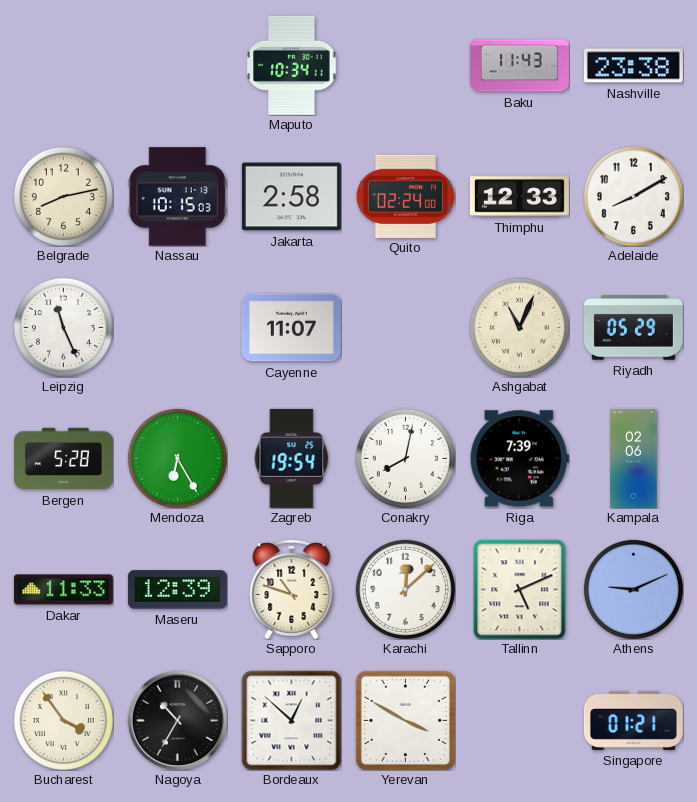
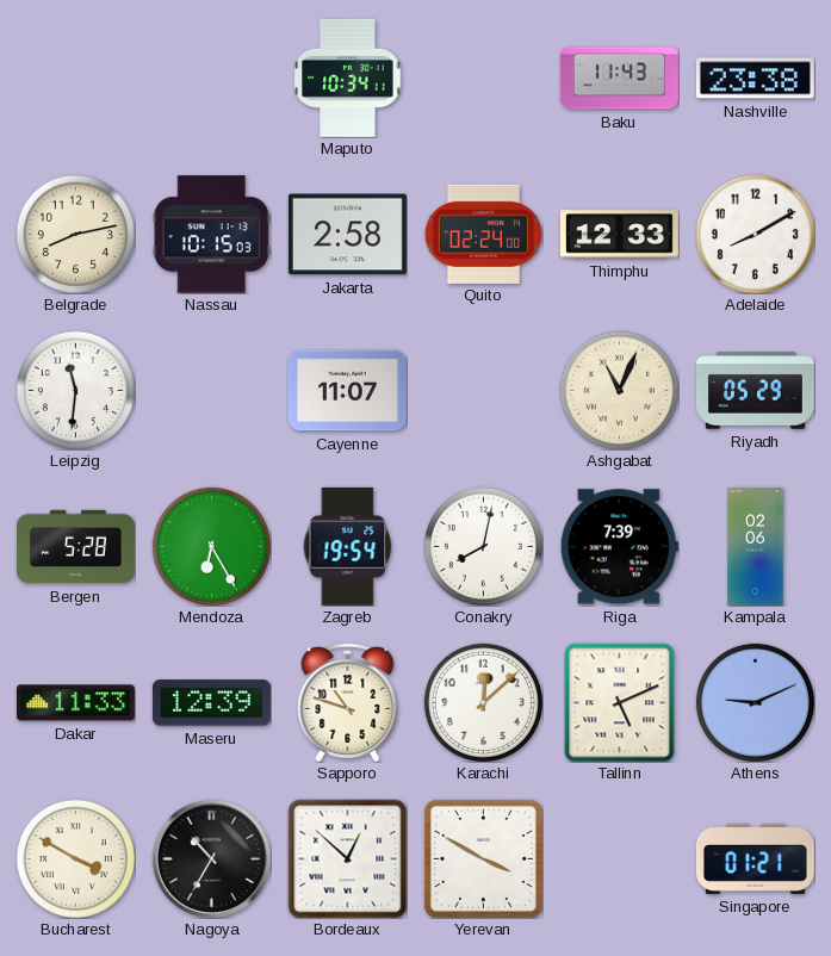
Leipzig: 11:26 -> 11:31 (75, 390)
Bucharest: 3:54 -> 3:50 (75, 858)
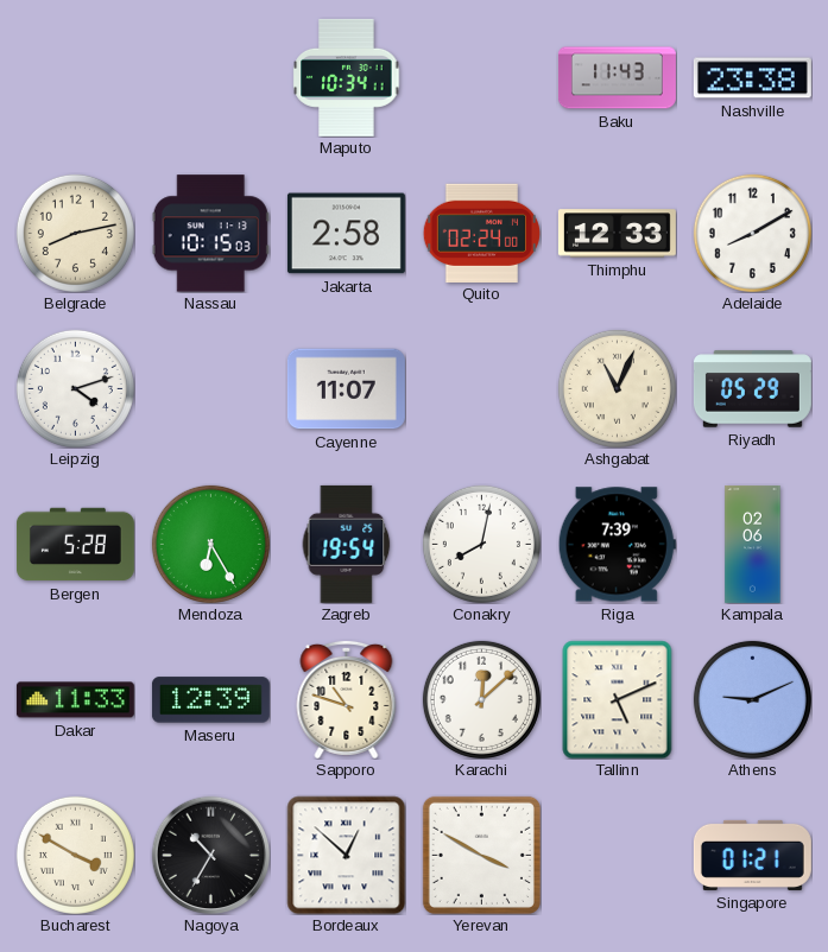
Leipzig: 11:31 -> 4:12 (75, 388)
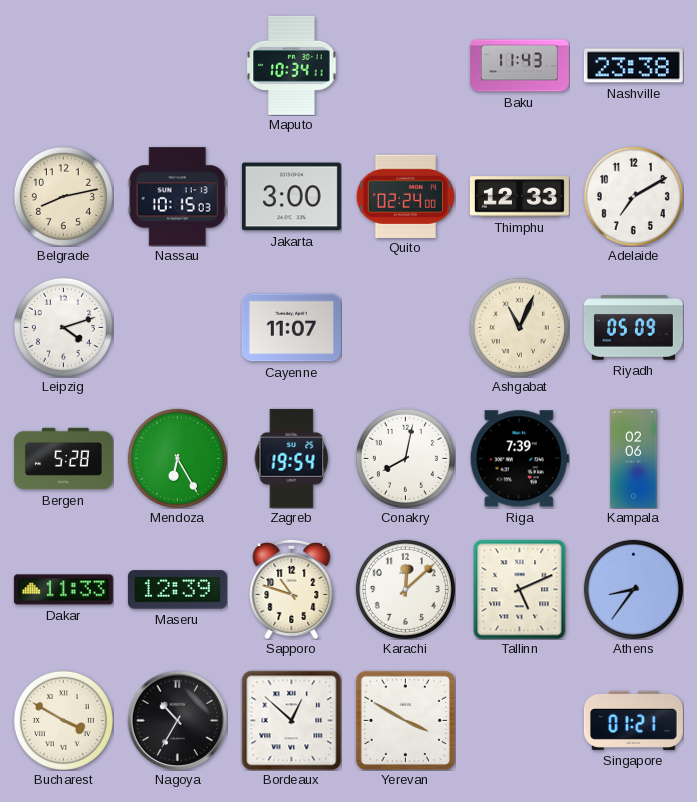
Jakarta: 2:58 -> 3:00 (291, 197)
Adelaide: 8:10 -> 7:10 (633, 196)
Riyadh: 05:29 -> 05:09 (633, 328)
Athens: 9:11 -> 8:36 (633, 589)
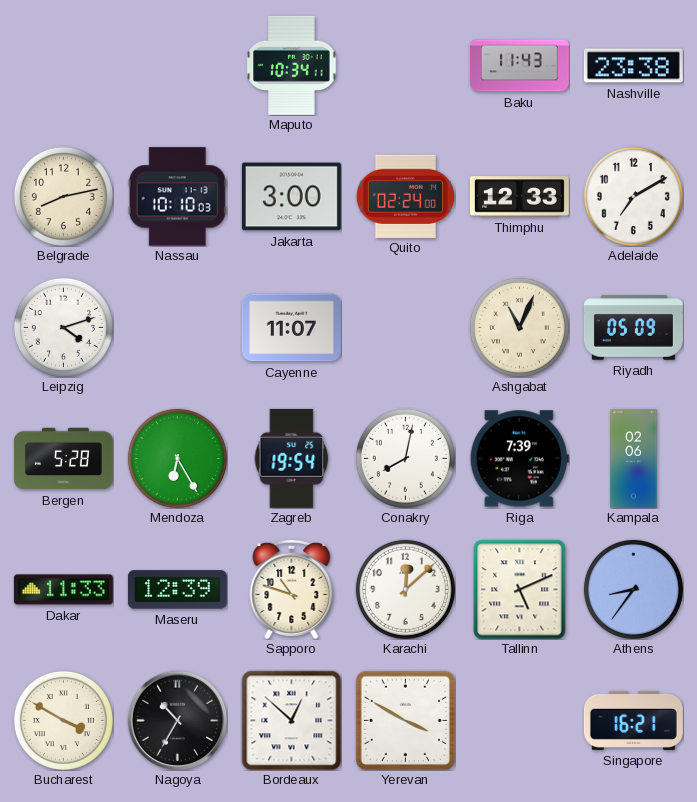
Nassau: 10:15 -> 10:10 (177, 197)
Singapore: 01:21 -> 16:21 (633, 720)
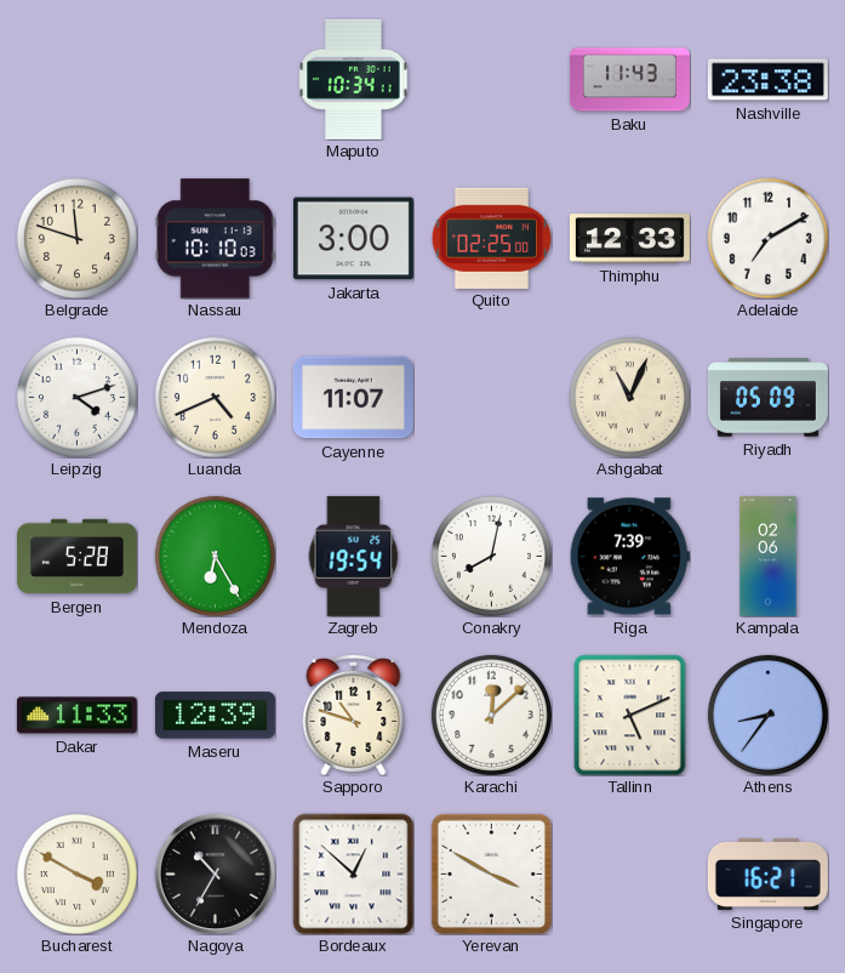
Belgrade: 8:13 -> 11:48 (76, 238)
Quito: 02:24 -> 02:25 (491, 238)
Luanda: none -> 4:41 (215, 397)
